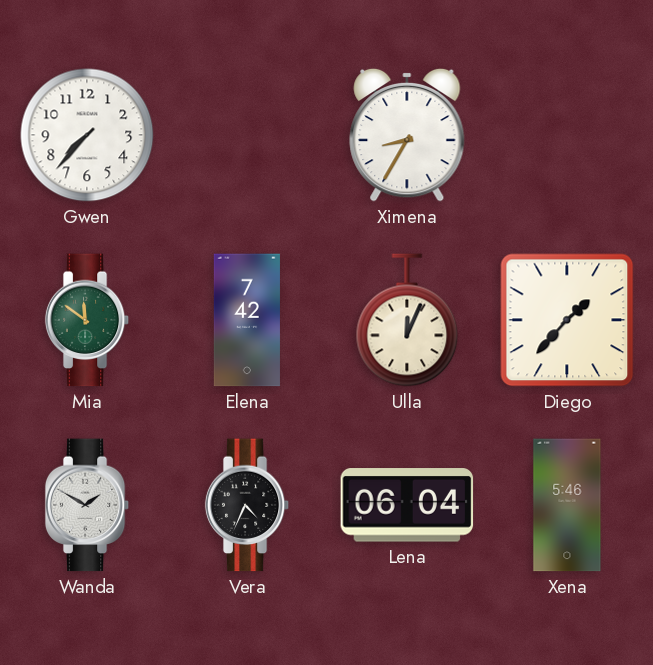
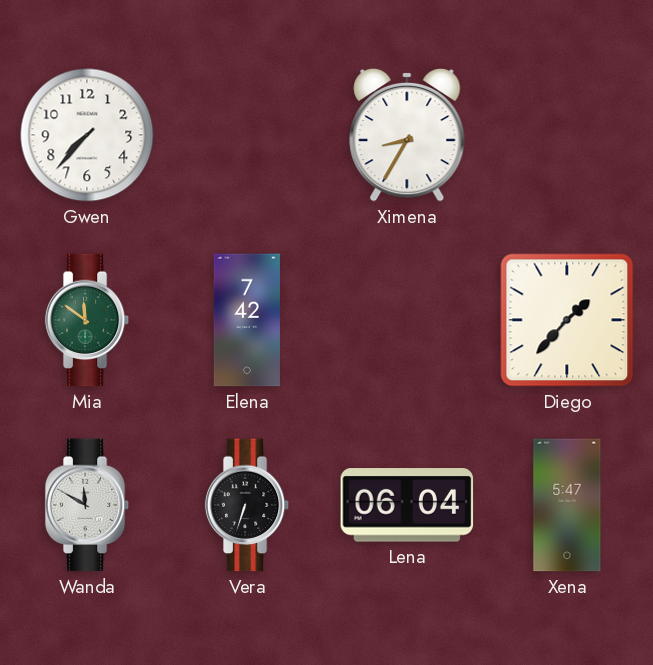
Ulla: 12:04 -> none (407, 320)
Wanda: 1:50 -> 11:50 (87, 505)
Vera: 4:34 -> 6:33 (247, 505)
Xena: 5:46 -> 5:47 (567, 505)
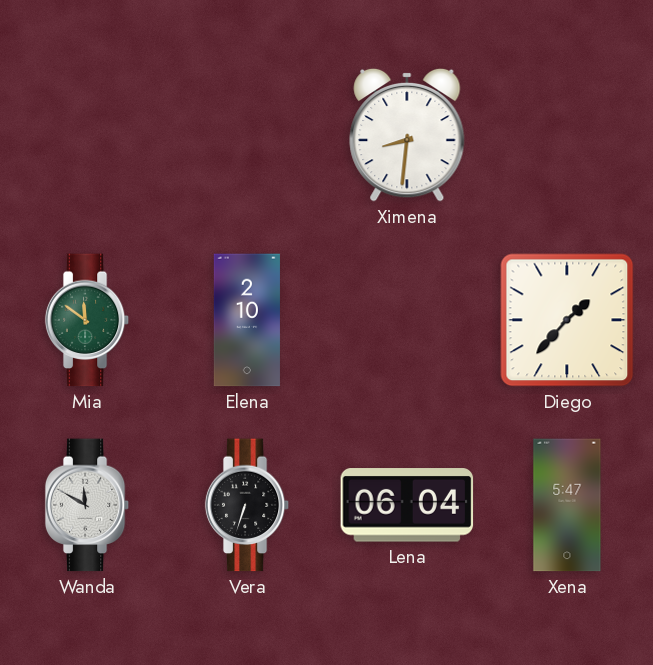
Gwen: 7:37 -> none (87, 135)
Ximena: 8:35 -> 8:31 (407, 135)
Elena: 7:42 -> 2:10 (247, 320)
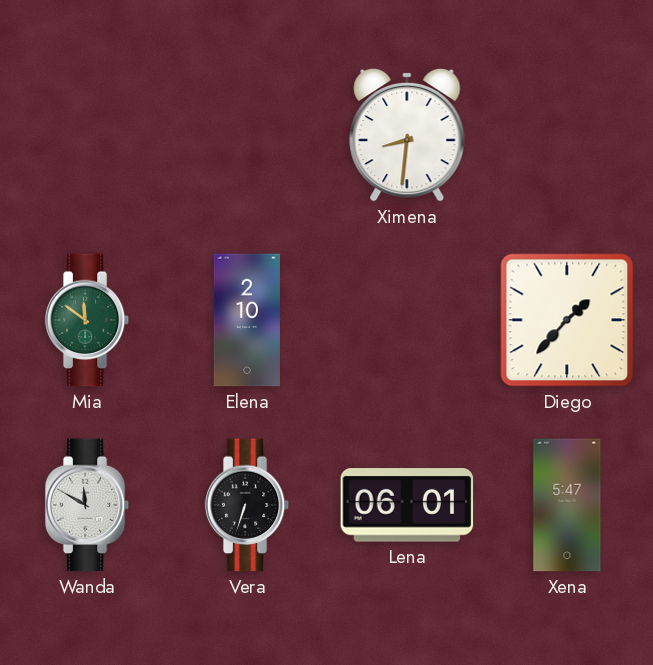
Lena: 06:04 -> 06:01 (407, 505)
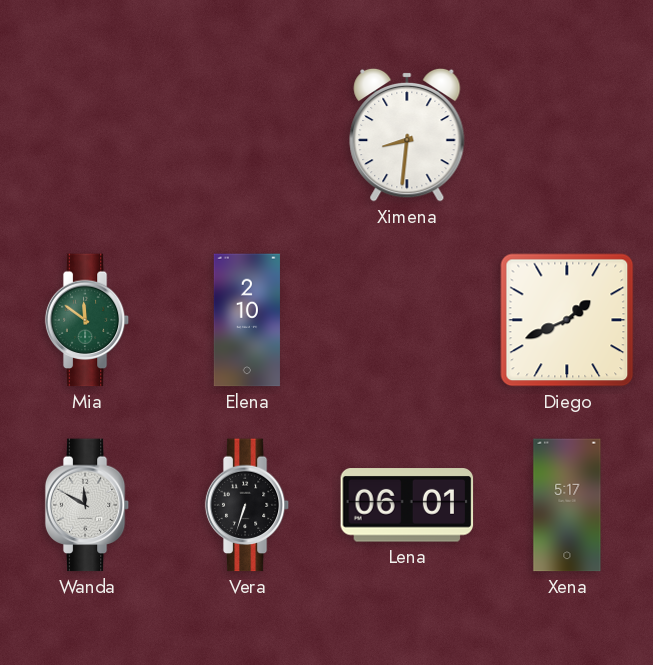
Diego: 1:37 -> 1:41 (567, 320)
Xena: 5:47 -> 5:17 (567, 505)
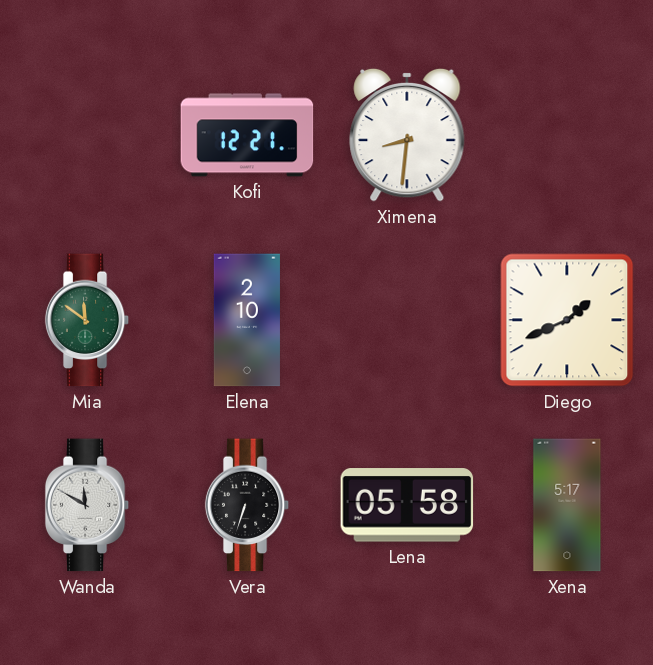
Kofi: none -> 12:21 (247, 135)
Lena: 06:01 -> 05:58 (407, 505)
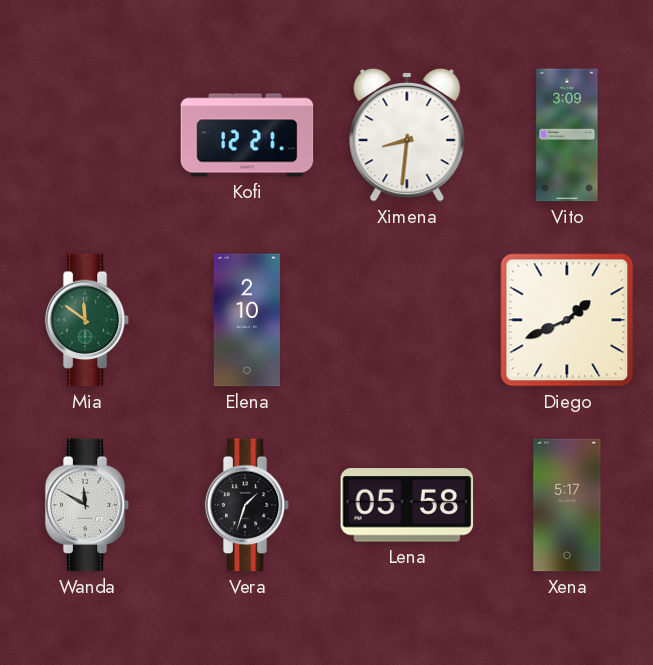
Vito: none -> 3:09 (567, 135)
Vera: 6:33 -> 1:33 (247, 505)
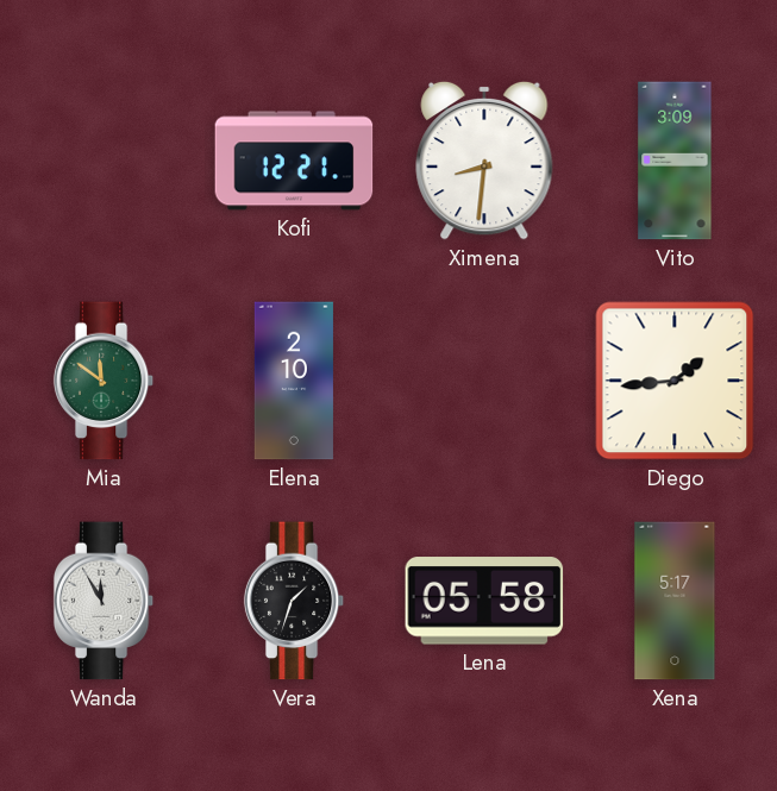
Diego: 1:41 -> 1:44 (675, 381)
Wanda: 11:50 -> 11:55 (104, 601)
